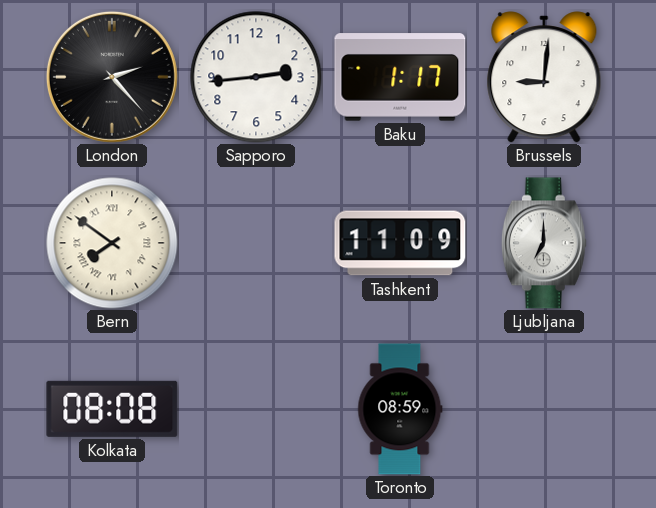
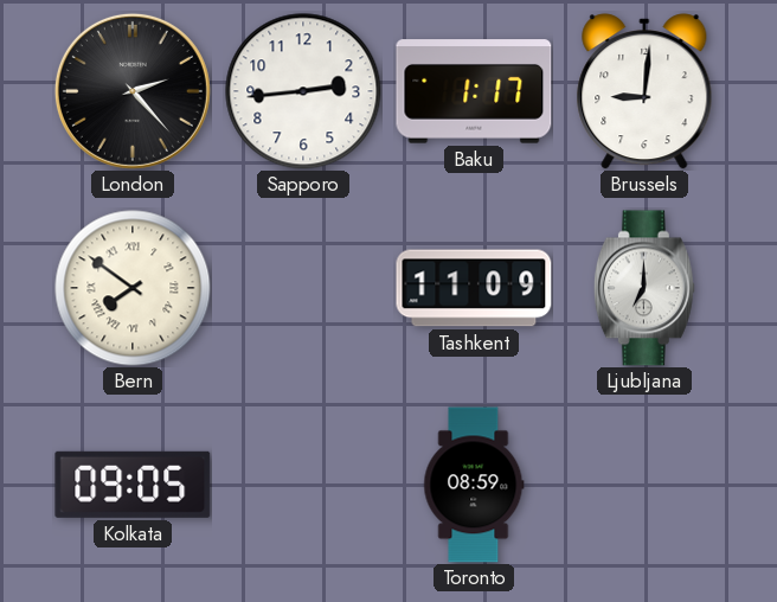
Kolkata: 08:08 -> 09:05 (133, 485)
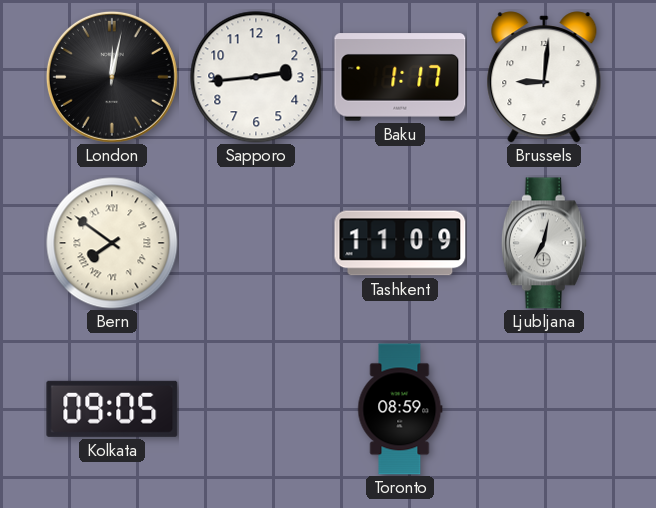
London: 2:23 -> 12:02 (112, 77)
Ljubljana: 7:00 -> 7:02 (544, 243)
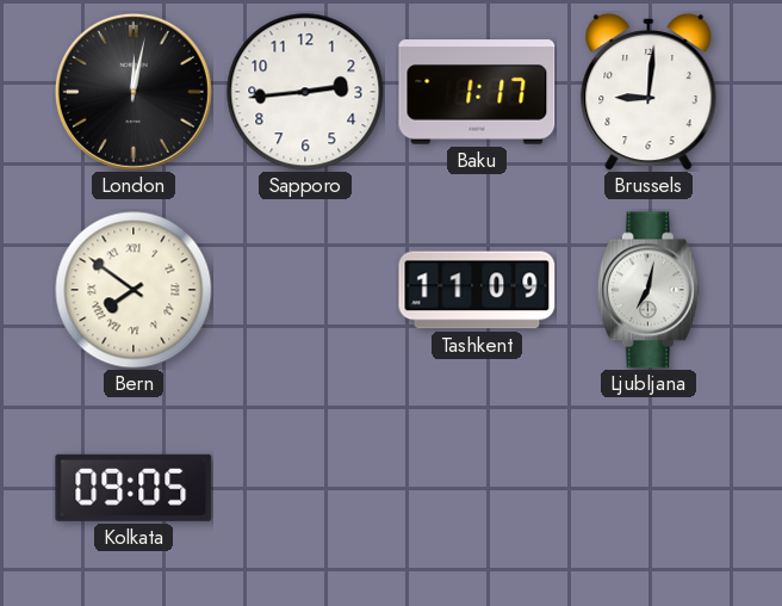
Toronto: 08:59 -> none (400, 409)
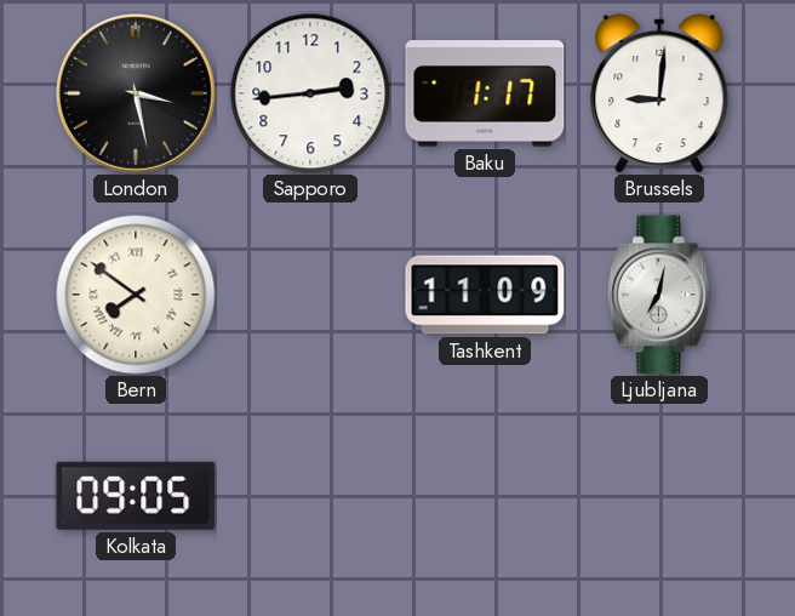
London: 12:02 -> 3:28 (136, 93)
